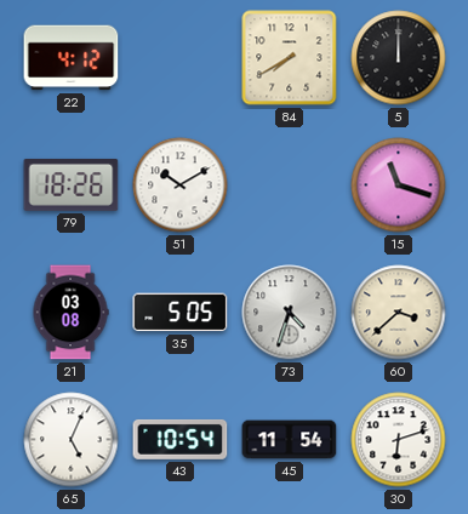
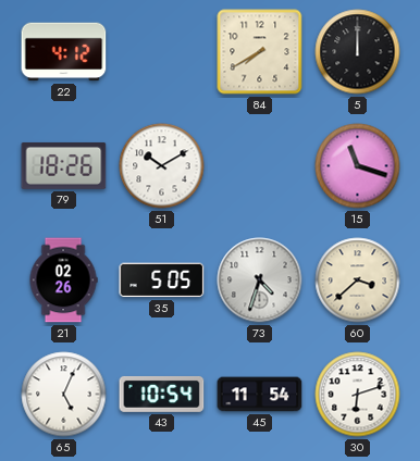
21: 03:08 -> 02:26 (63, 281)
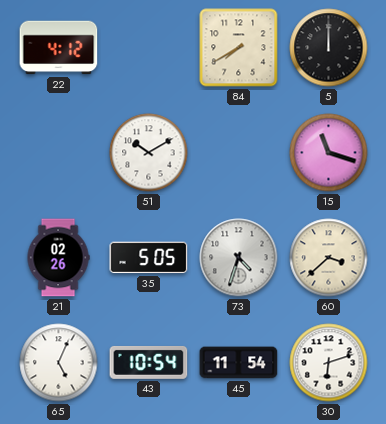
79: 18:26 -> none (64, 165)
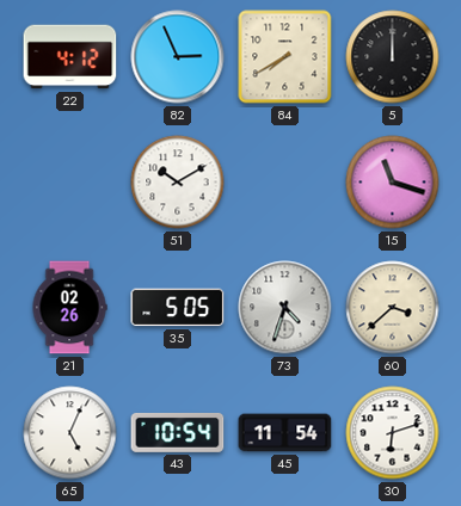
82: none -> 2:56 (178, 57)
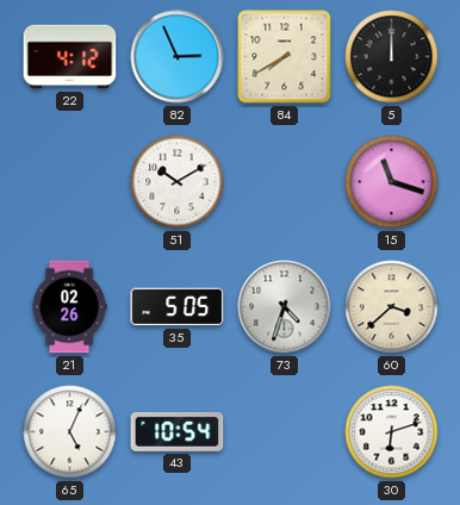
45: 11:54 -> none (285, 433)
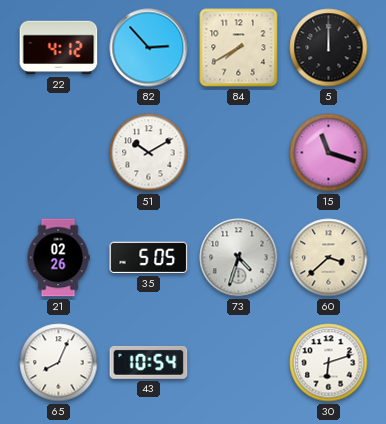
82: 2:56 -> 2:53 (149, 48)
65: 5:04 -> 8:04 (59, 363)
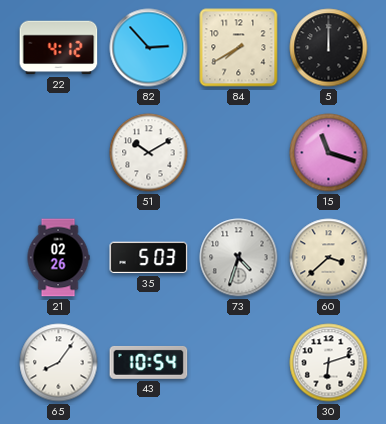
35: 5:05 -> 5:03 (149, 258)
65: 8:04 -> 8:06 (59, 363)
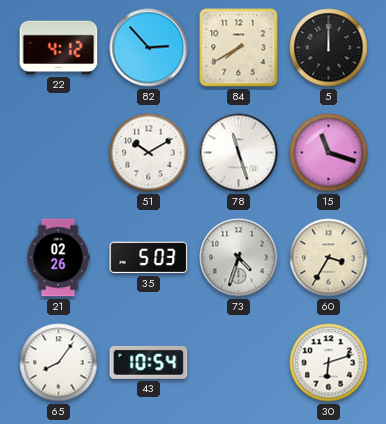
78: none -> 11:27 (239, 153)
60: 3:38 -> 3:35 (329, 258)
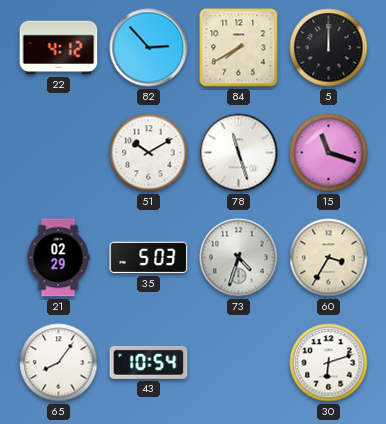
21: 02:26 -> 02:29 (58, 258)
